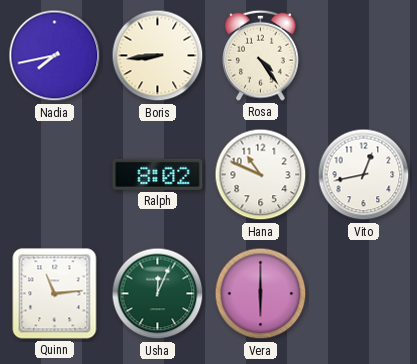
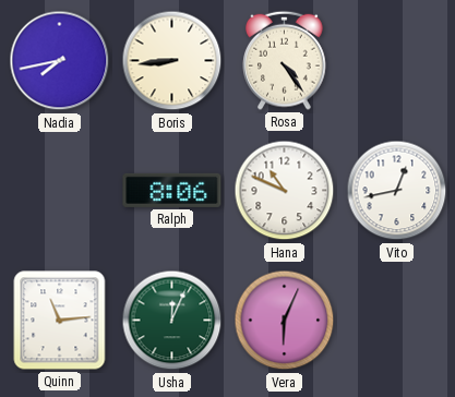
Ralph: 8:02 -> 8:06 (172, 190)
Vera: 6:00 -> 6:04 (285, 321)
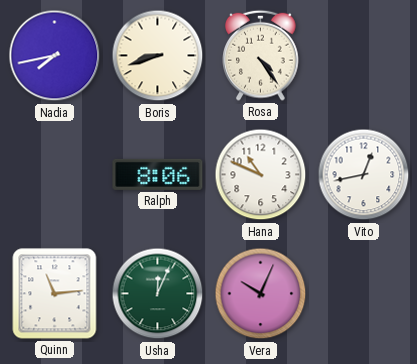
Boris: 8:44 -> 8:42 (158, 56)
Vera: 6:04 -> 10:04 (261, 294)
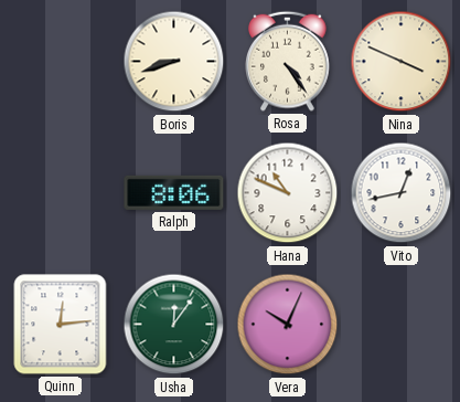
Nadia: 7:43 -> none (55, 56)
Nina: none -> 3:49 (402, 62)
Quinn: 11:14 -> 12:14 (61, 325)
Usha: 12:04 -> 12:06 (174, 325)
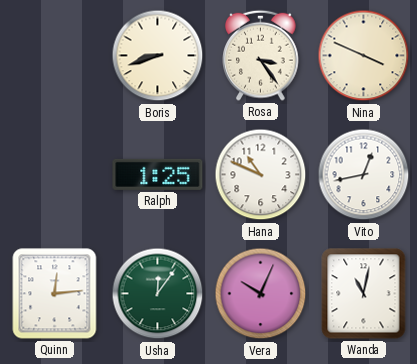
Rosa: 4:24 -> 3:24 (261, 55)
Ralph: 8:06 -> 1:25 (158, 174)
Wanda: none -> 11:02 (364, 294)
